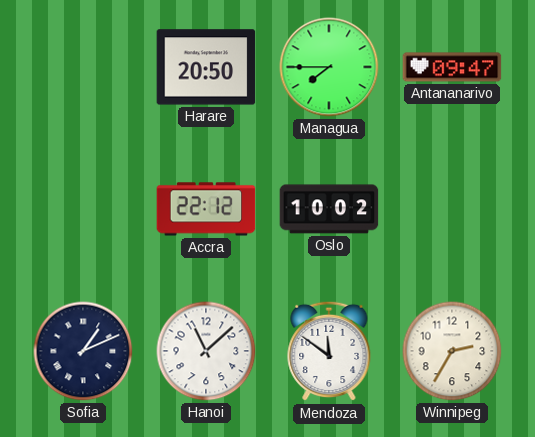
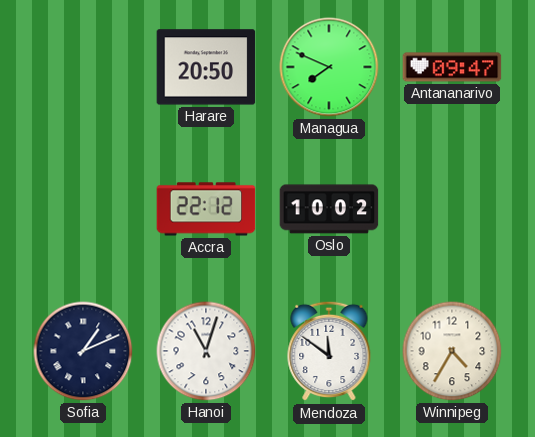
Managua: 7:45 -> 7:49 (329, 67)
Hanoi: 11:08 -> 11:03 (206, 351)
Winnipeg: 2:35 -> 4:35 (452, 351)
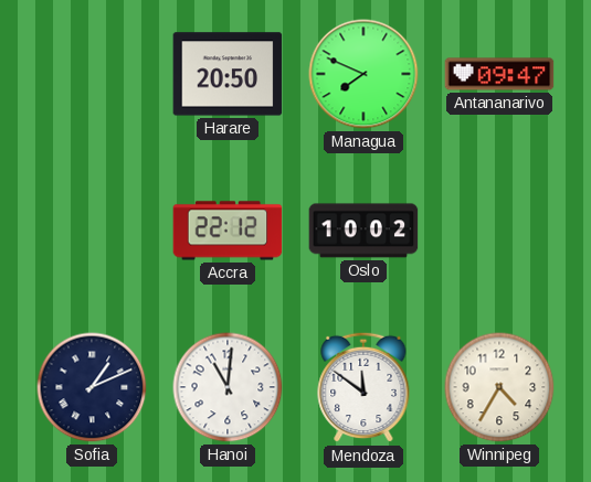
Hanoi: 11:03 -> 11:01 (228, 387)
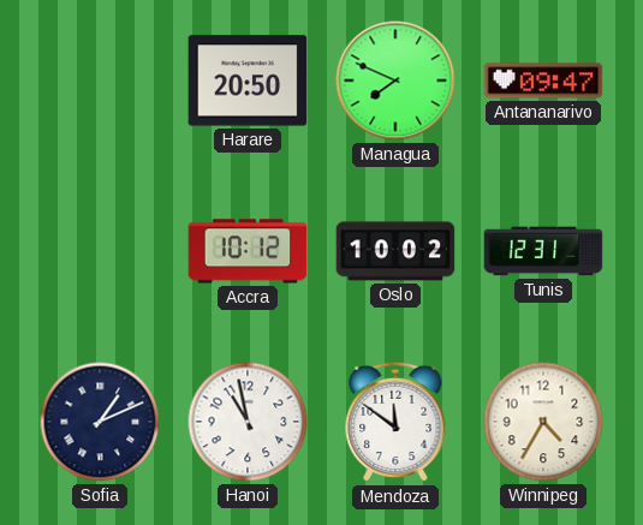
Accra: 22:12 -> 10:12 (248, 251)
Tunis: none -> 12:31 (543, 251)
Hanoi: 11:01 -> 10:58 (248, 422)
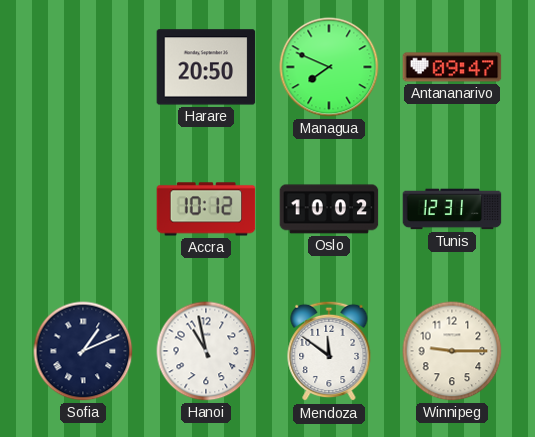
Winnipeg: 4:35 -> 9:15 (452, 351)
